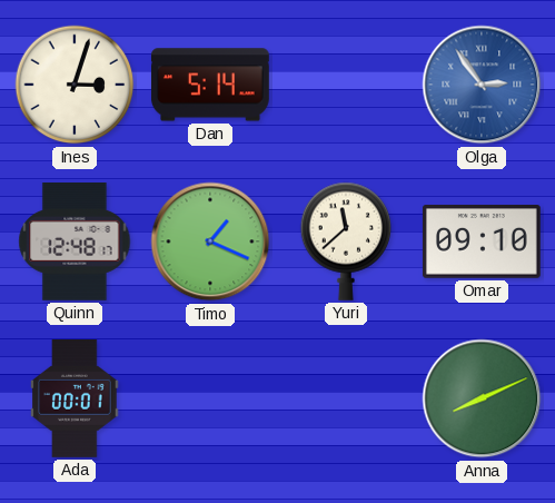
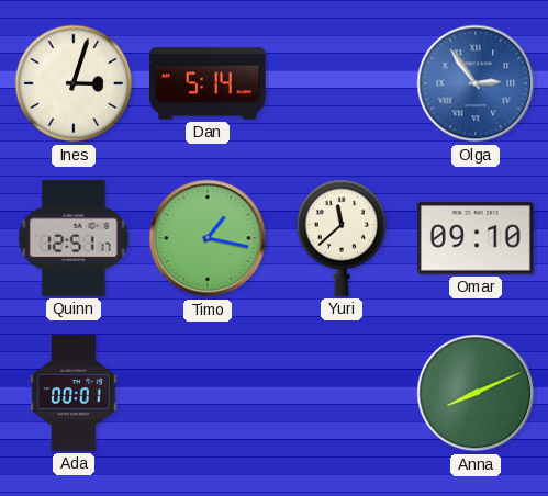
Quinn: 12:48 -> 12:51 (74, 239)
Timo: 1:19 -> 1:17 (208, 238)
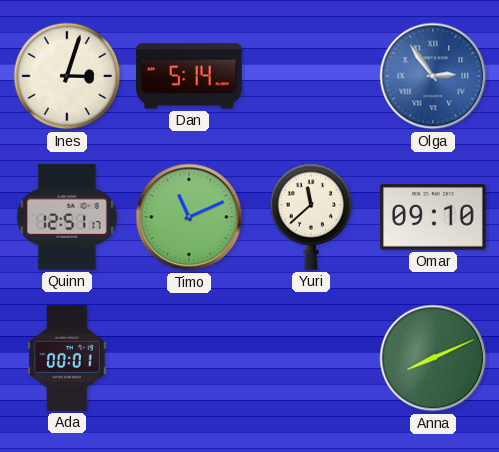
Timo: 1:17 -> 11:11 (189, 217)
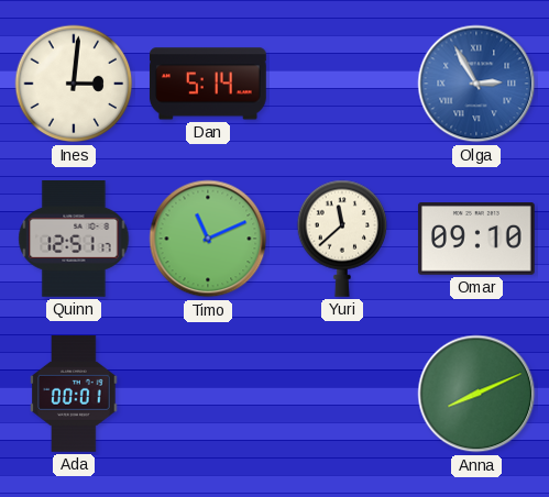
Ines: 3:03 -> 3:01 (74, 84)
Olga: 2:54 -> 2:55 (476, 84)
